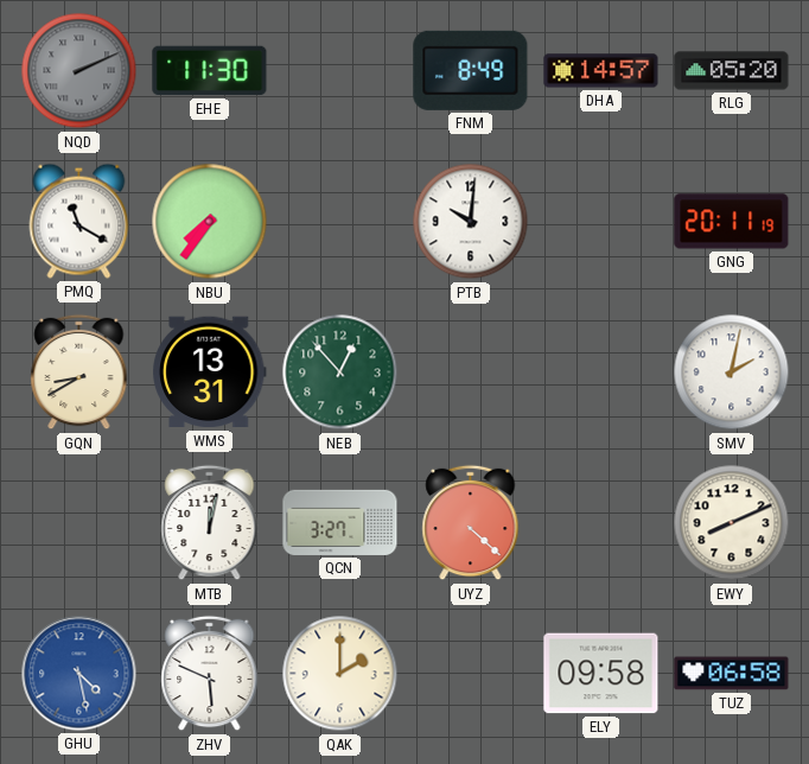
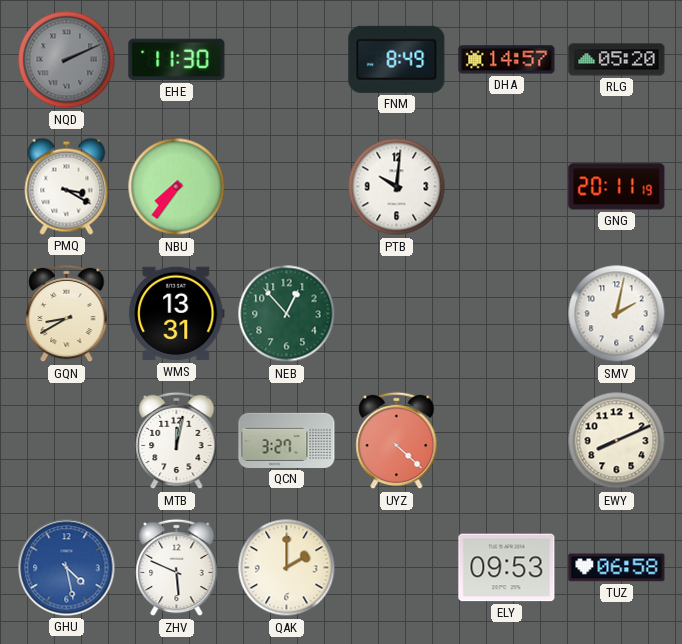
PMQ: 11:20 -> 3:20 (67, 186)
ELY: 09:58 -> 09:53 (507, 568)
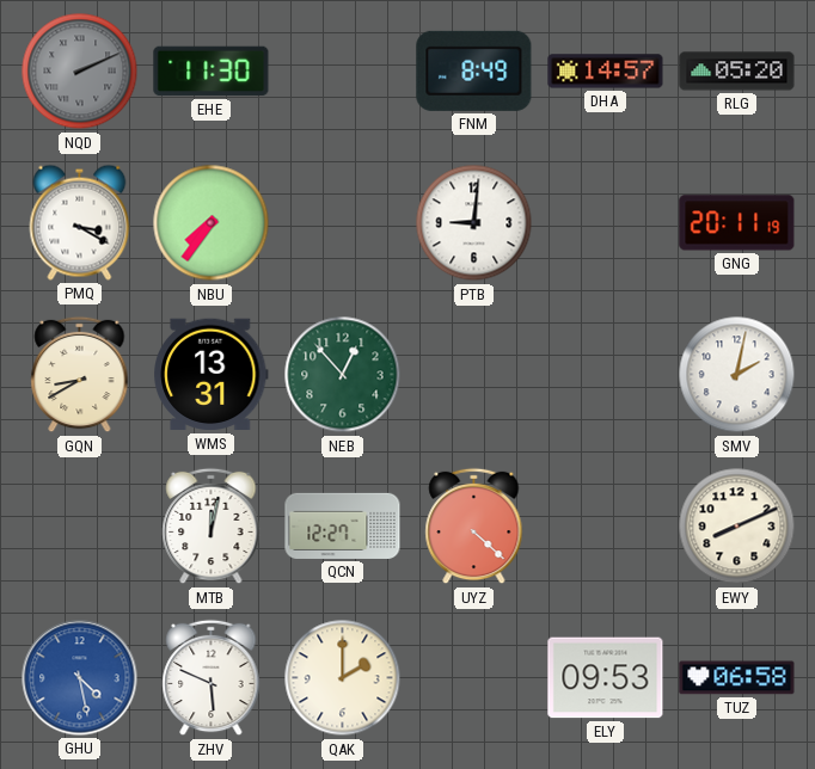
PTB: 10:01 -> 9:01 (474, 223)
QCN: 3:27 -> 12:27 (343, 525)
